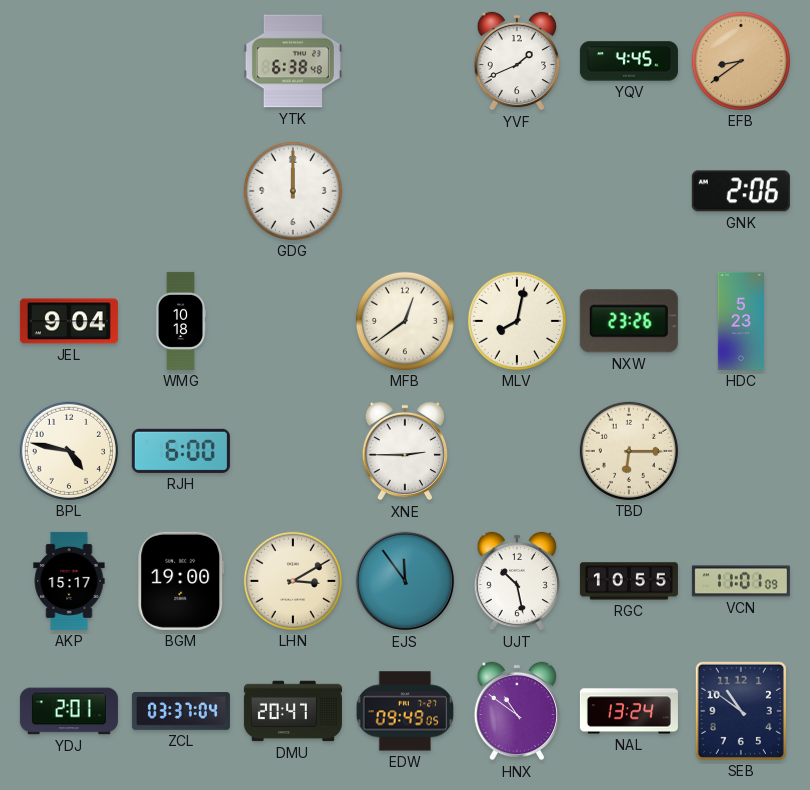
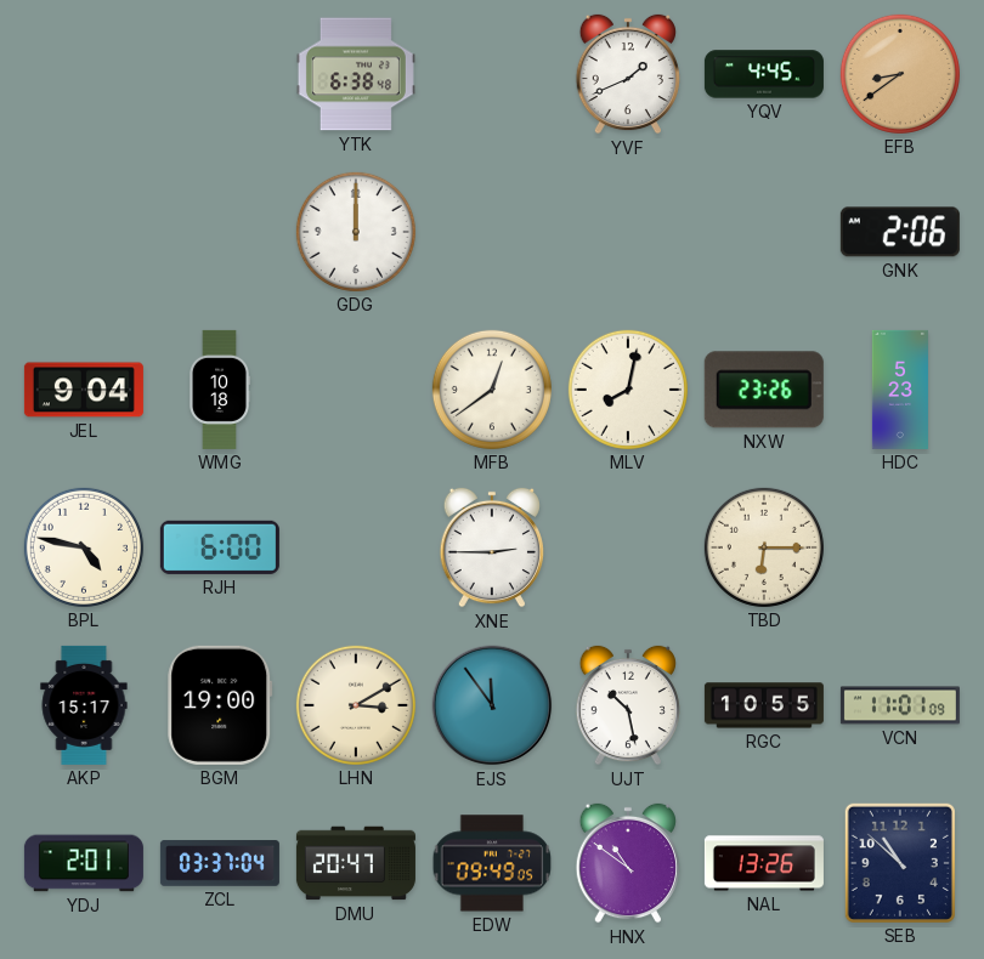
NAL: 13:24 -> 13:26 (764, 863)
SEB: 10:51 -> 10:52 (900, 863)
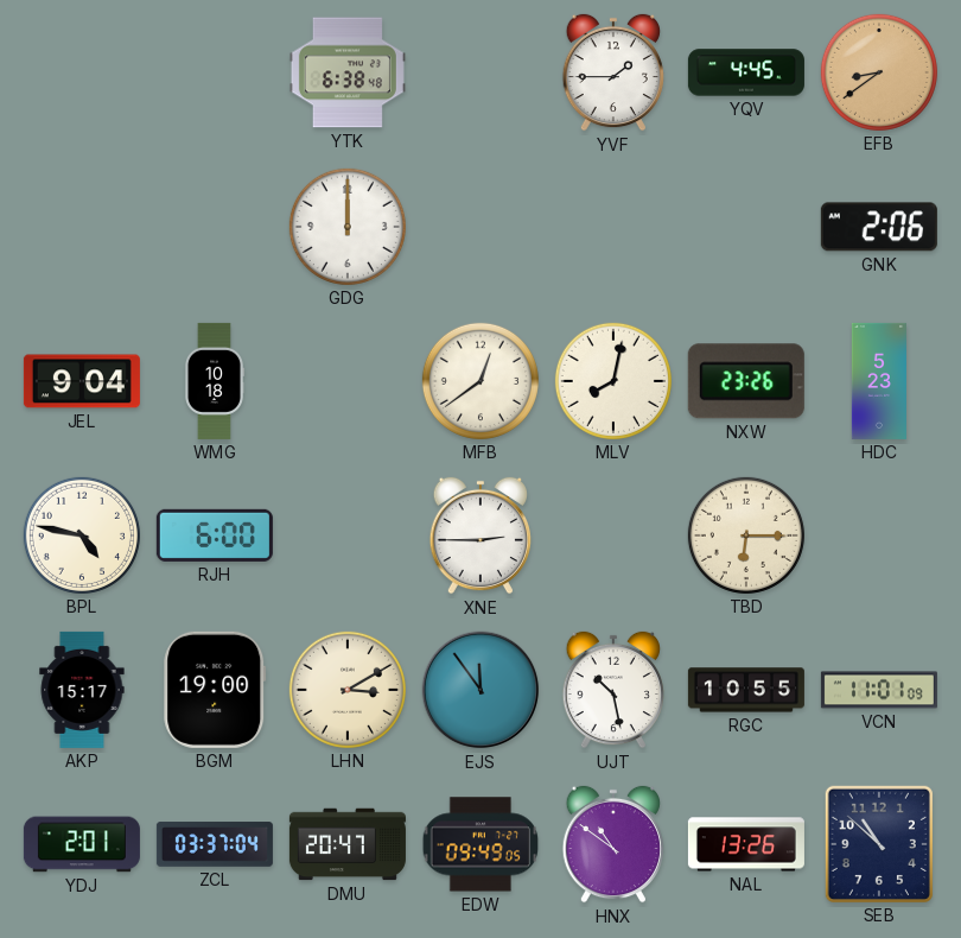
YVF: 1:41 -> 1:45 (612, 72)
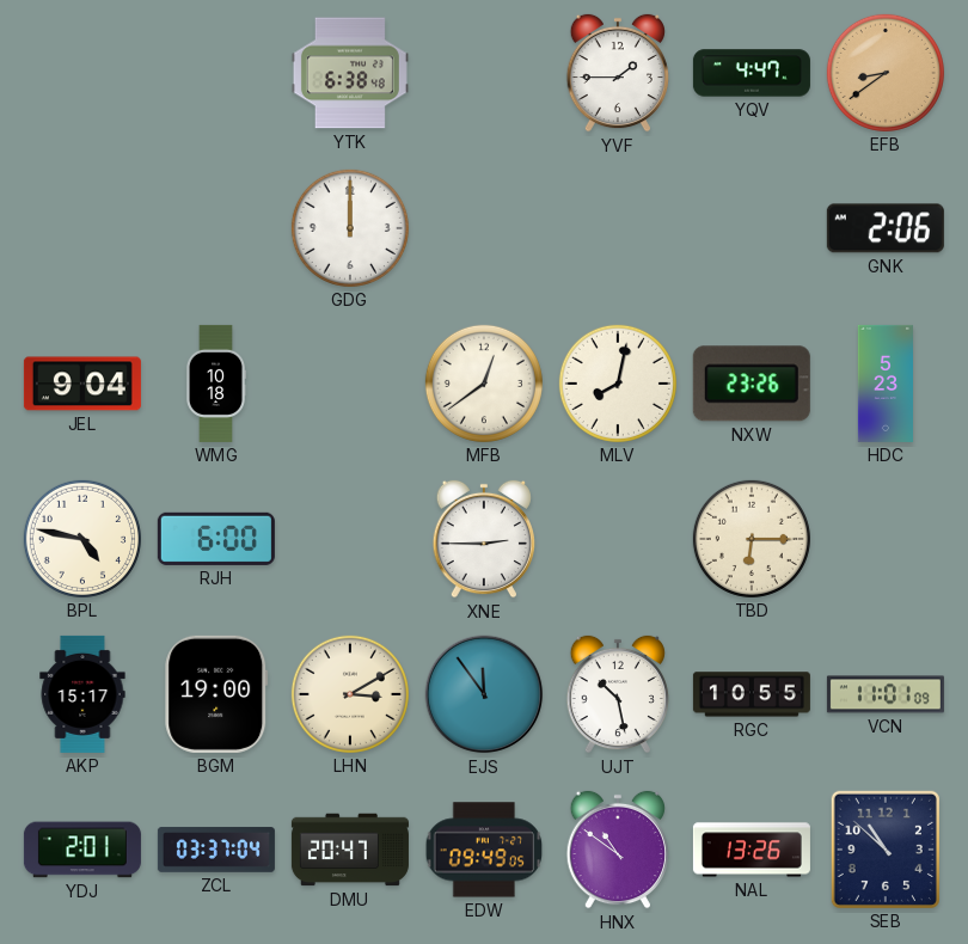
YQV: 4:45 -> 4:47 (752, 73)
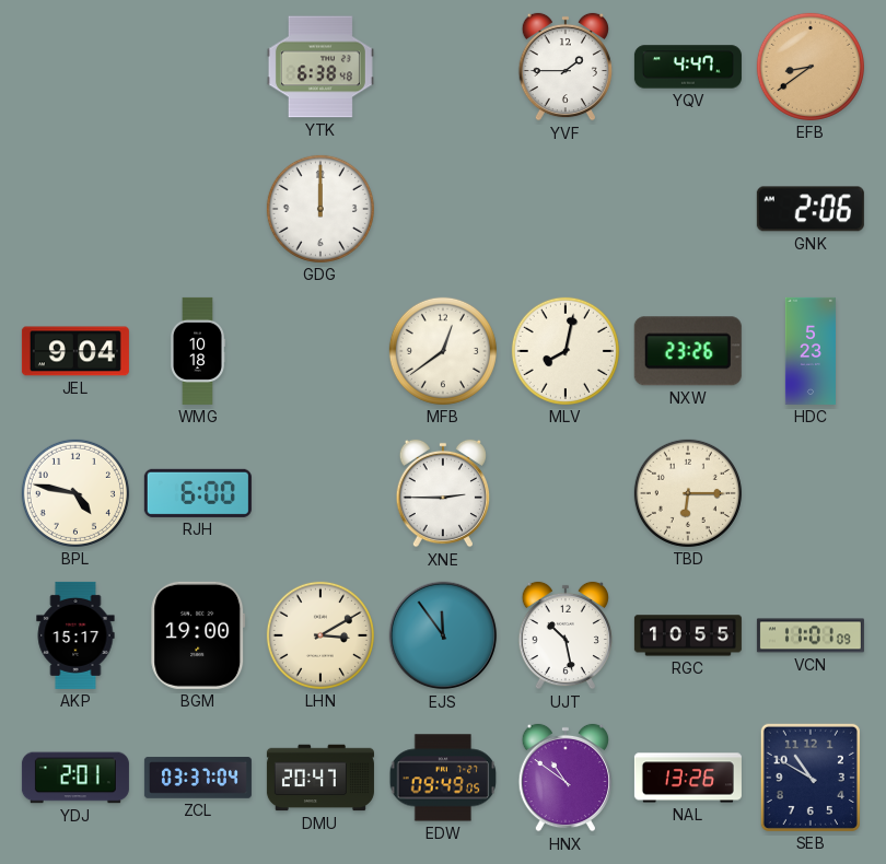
SEB: 10:52 -> 10:50 (811, 778)
